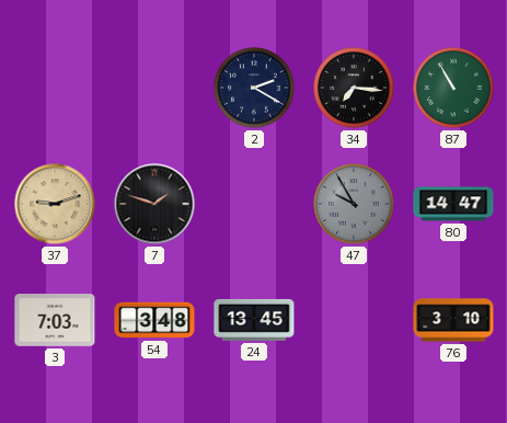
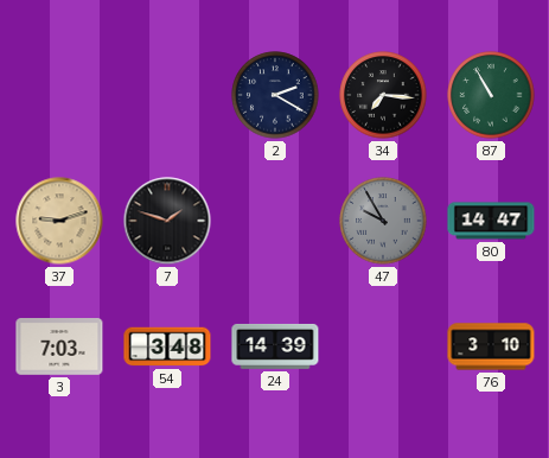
24: 13:45 -> 14:39 (275, 346)
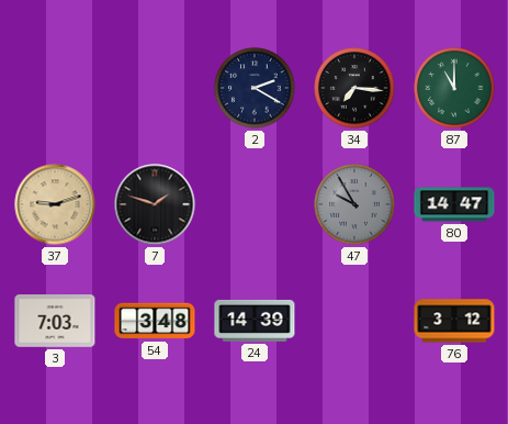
87: 10:55 -> 11:00 (454, 88)
76: 3:10 -> 3:12 (454, 321)
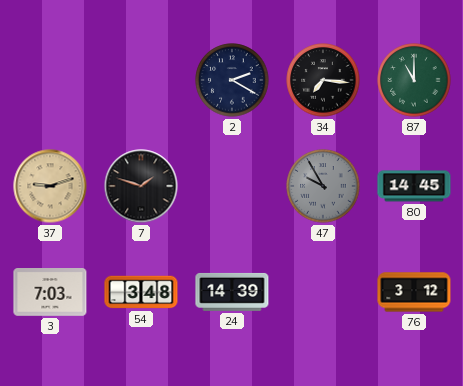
80: 14:47 -> 14:45 (414, 186)
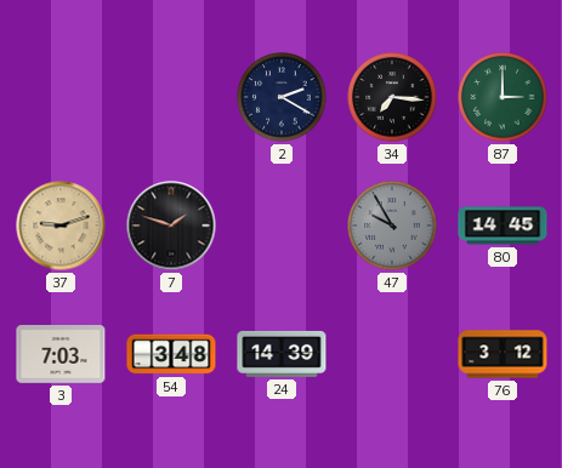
87: 11:00 -> 3:00 (503, 97)
